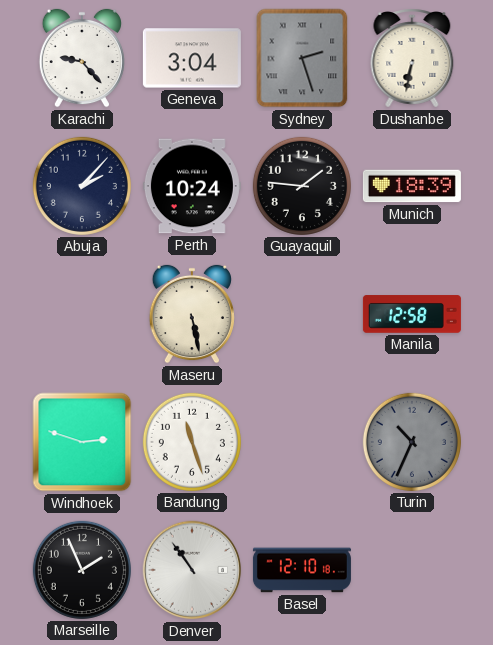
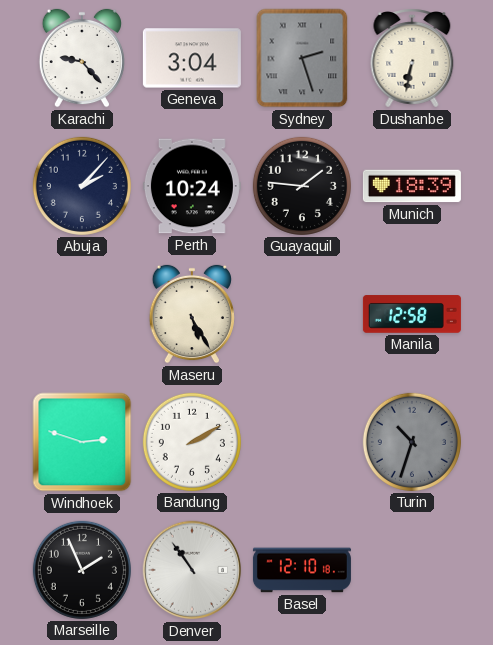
Maseru: 5:28 -> 5:25 (192, 314)
Bandung: 11:27 -> 2:10 (192, 442)
Turin: 10:34 -> 10:33 (412, 442)
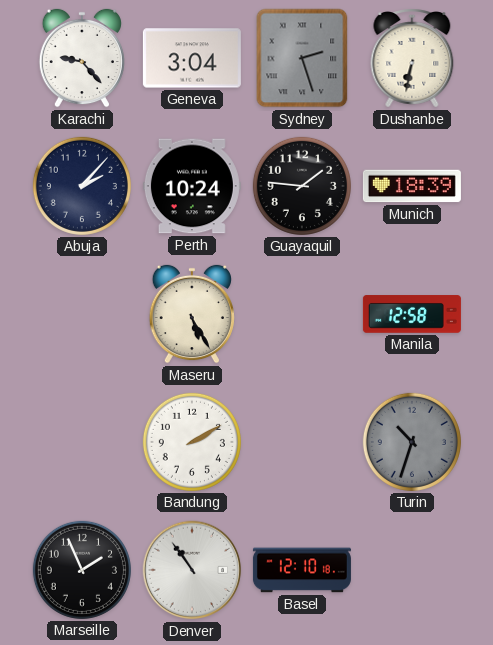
Windhoek: 2:48 -> none (82, 442)
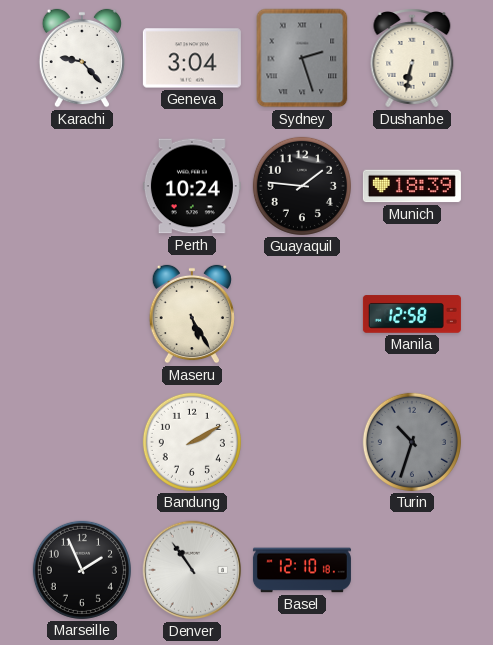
Abuja: 2:07 -> none (82, 186)
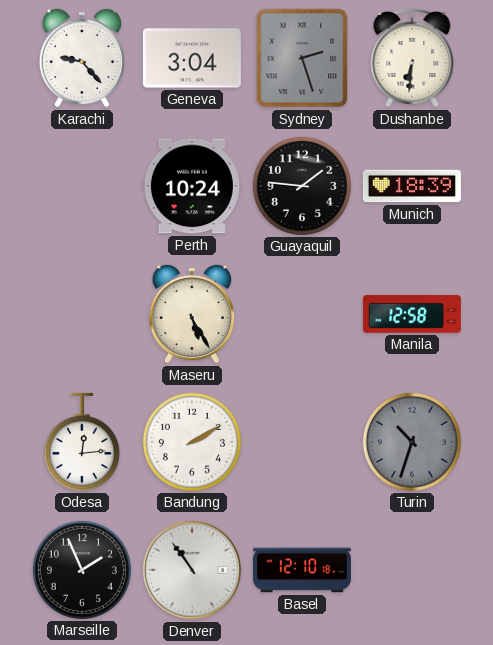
Dushanbe: 6:32 -> 6:31 (412, 58)
Odesa: none -> 12:14 (82, 442)
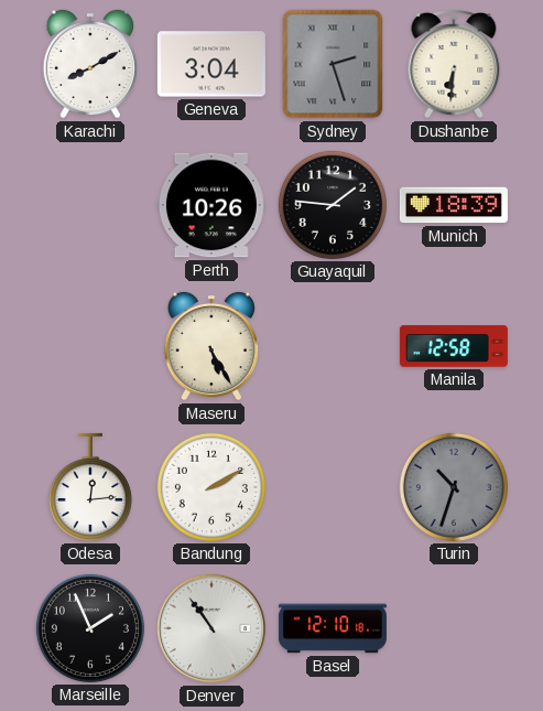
Karachi: 9:23 -> 8:10 (90, 64)
Perth: 10:24 -> 10:26 (211, 205)
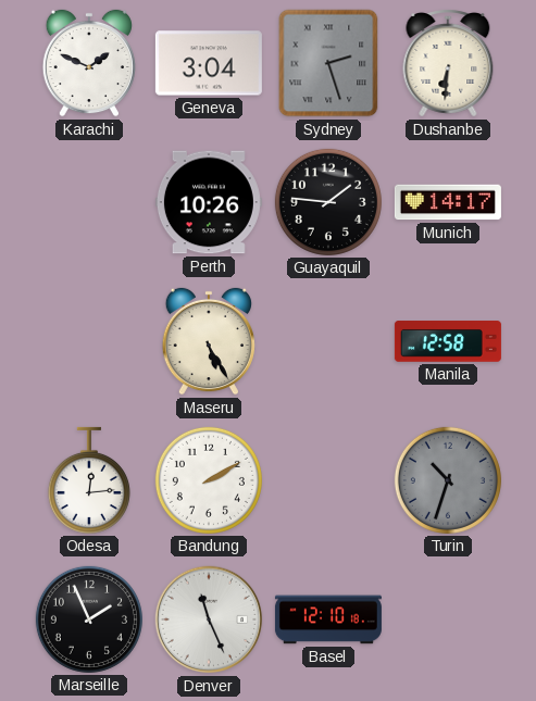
Karachi: 8:10 -> 1:49 (89, 63)
Munich: 18:39 -> 14:17 (448, 202)
Denver: 10:54 -> 11:26 (209, 619)
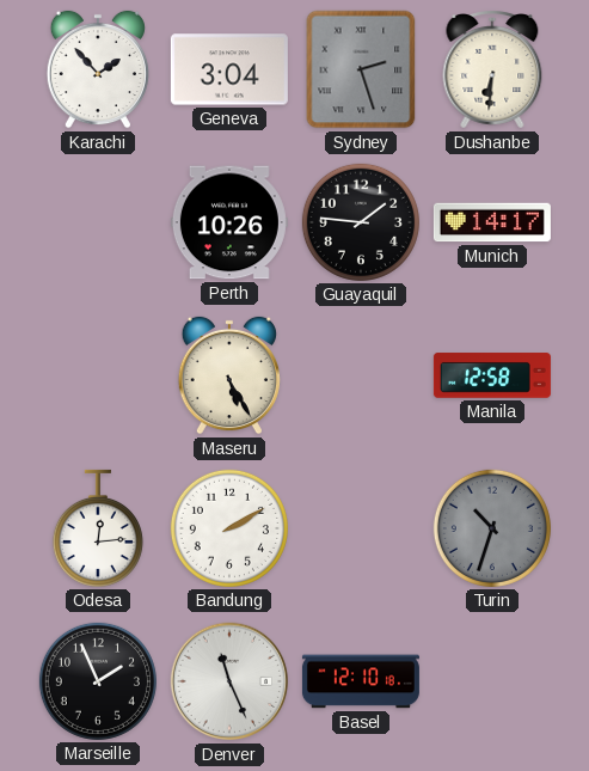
Karachi: 1:49 -> 1:53 (98, 69)
